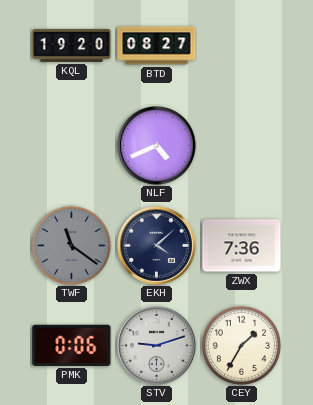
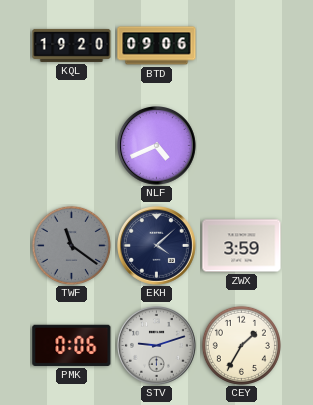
BTD: 08:27 -> 09:06 (157, 46)
ZWX: 7:36 -> 3:59 (242, 246)
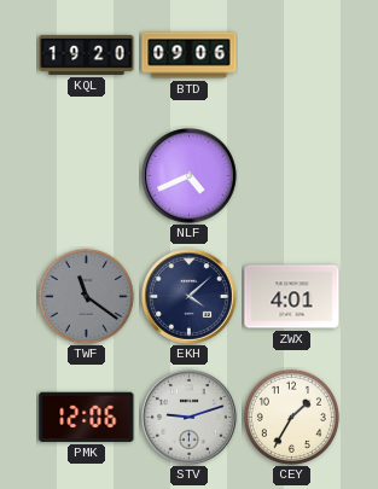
ZWX: 3:59 -> 4:01 (292, 297)
PMK: 0:06 -> 12:06 (87, 417)
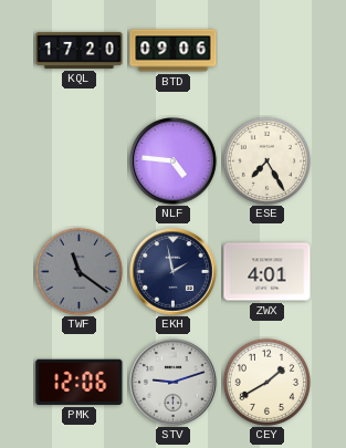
KQL: 19:20 -> 17:20 (80, 50)
NLF: 4:41 -> 4:46 (174, 162)
ESE: none -> 7:25 (266, 160)
EKH: 4:08 -> 1:58 (174, 272)
CEY: 1:35 -> 1:40 (266, 382)
